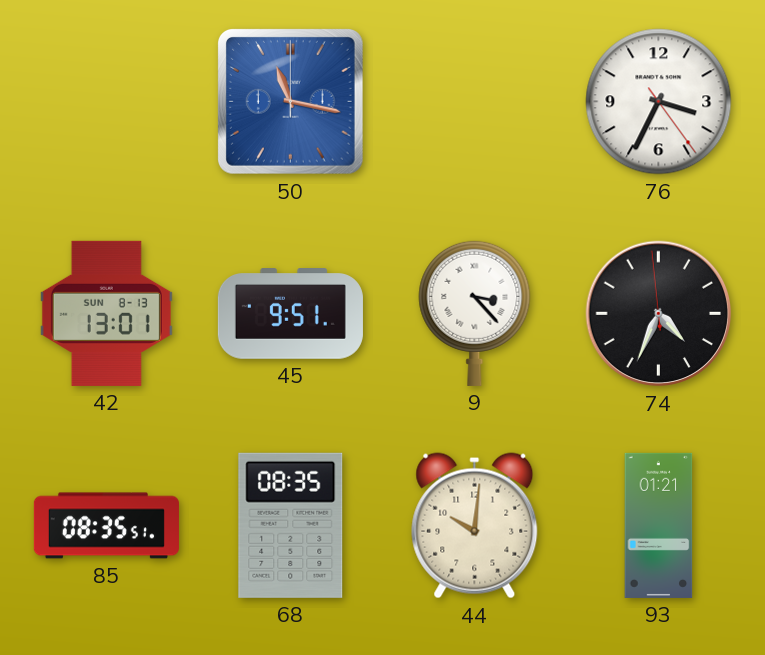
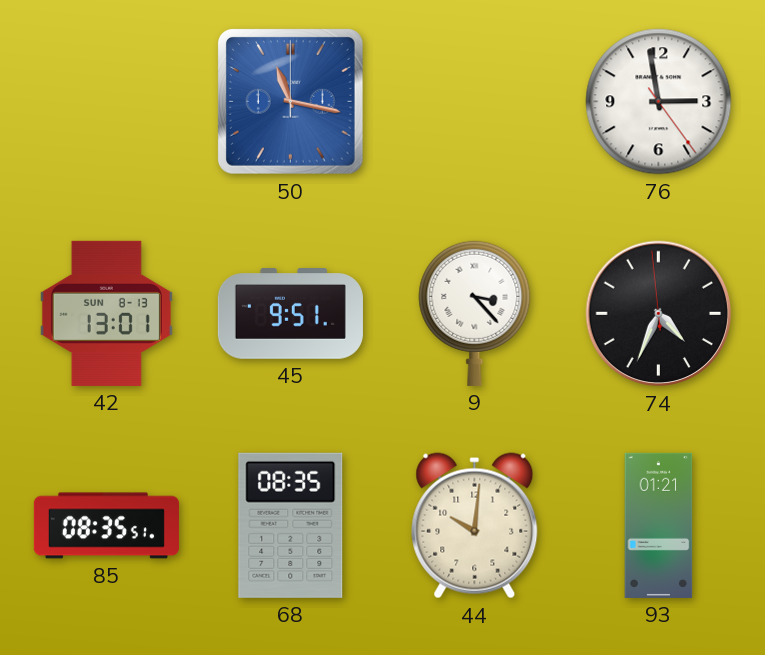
76: 3:34 -> 2:58 (659, 102)
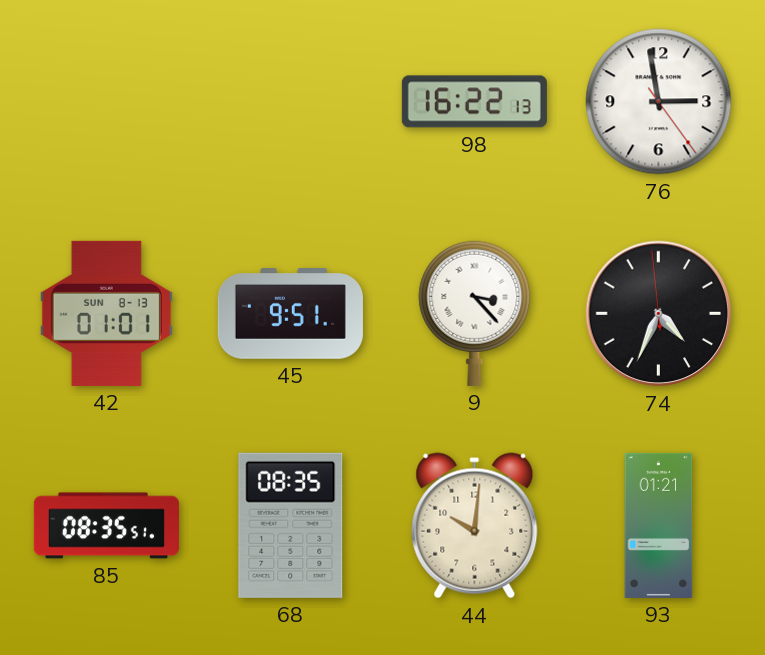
50: 11:17 -> none (291, 102)
98: none -> 16:22 (474, 102)
42: 13:01 -> 01:01 (106, 313)
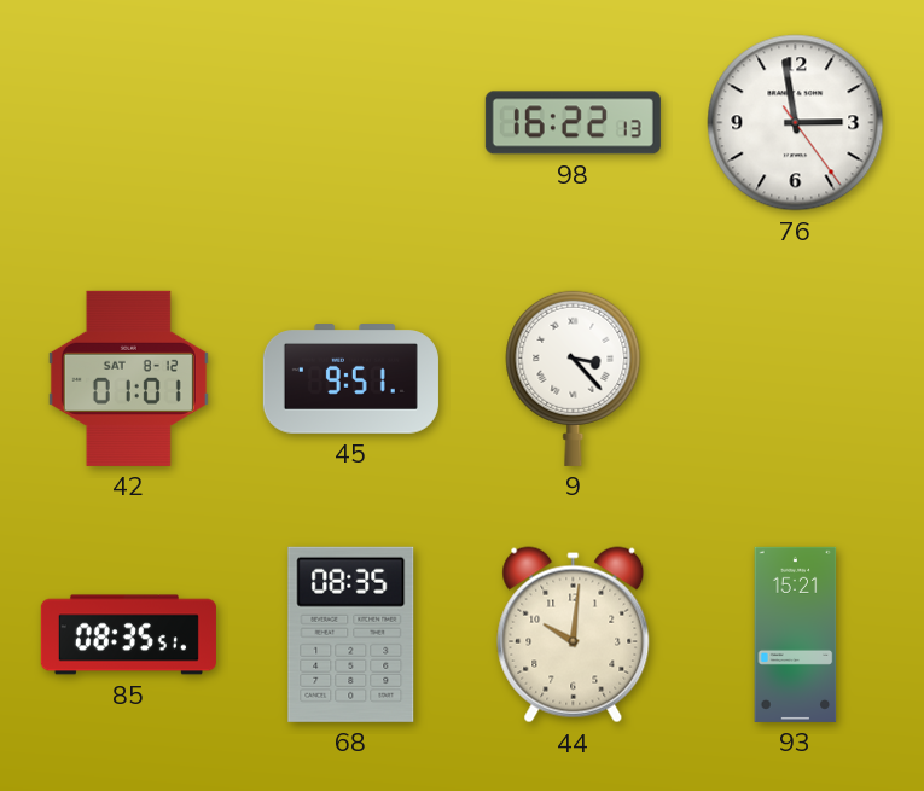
42 date: SUN 8-13 -> SAT 8-12 (128, 378)
74: 4:33 -> none (659, 314)
93: 01:21 -> 15:21 (796, 634)
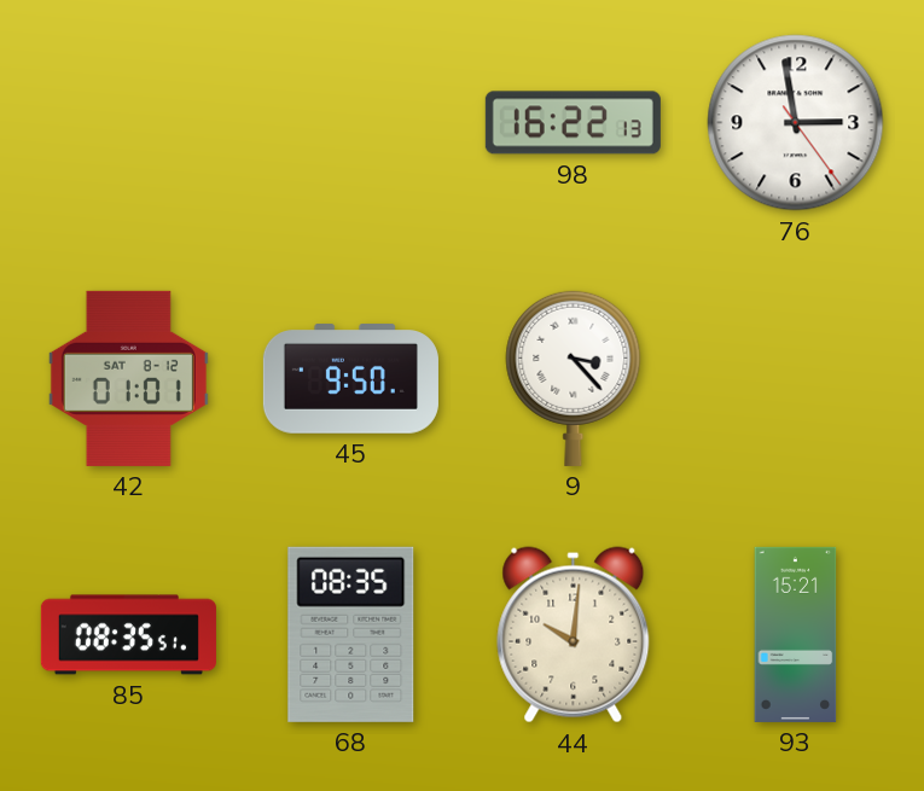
45: 9:51 -> 9:50 (350, 379)
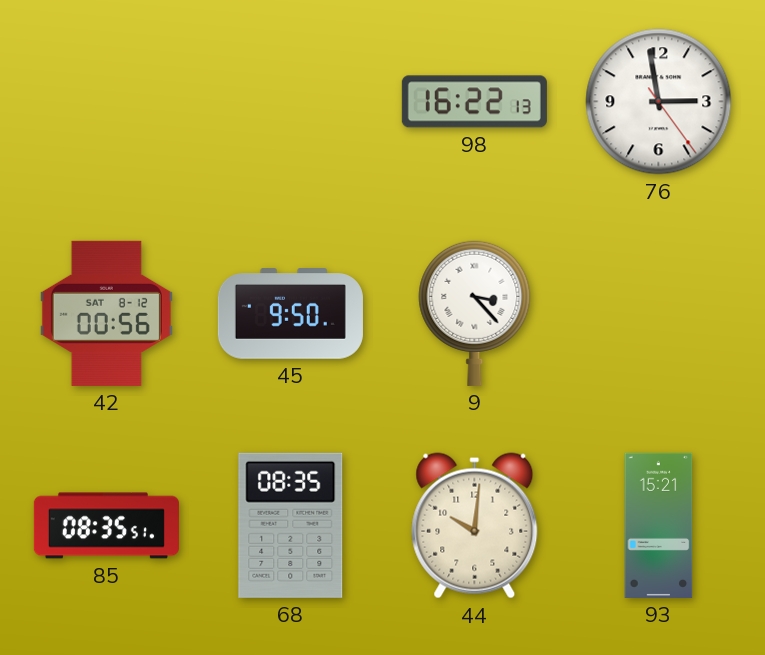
42: 01:01 -> 00:56 (106, 313)
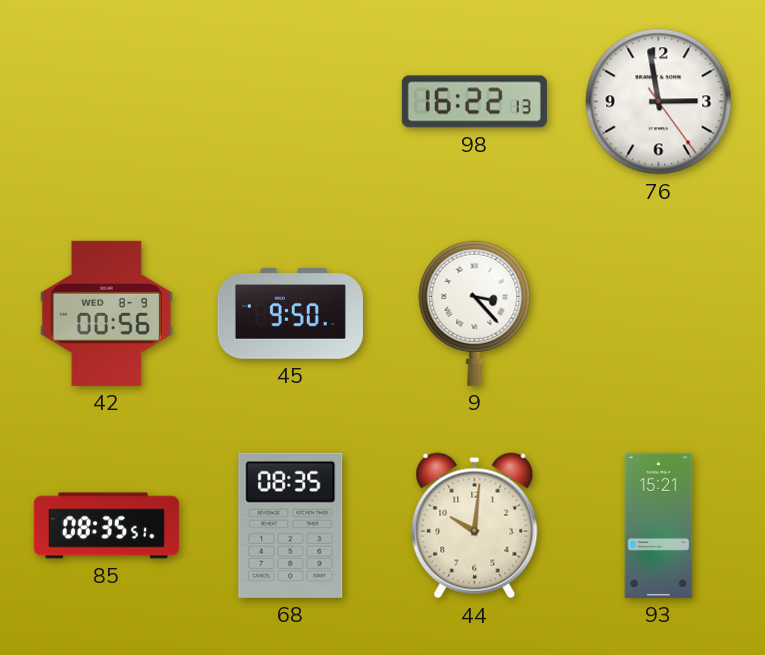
42 date: SAT 8-12 -> WED 8-9 (106, 313)
